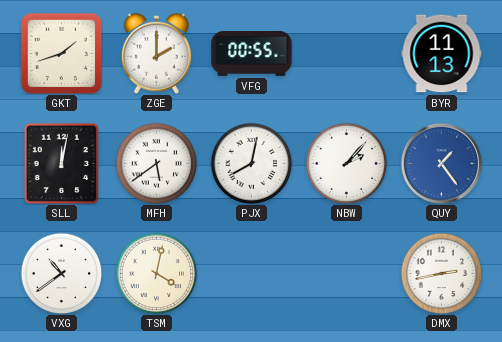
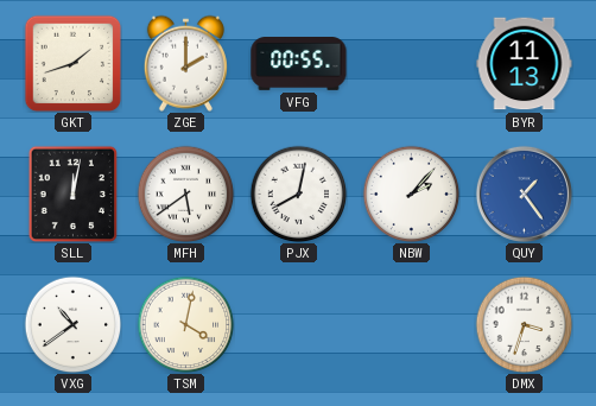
DMX: 2:43 -> 3:33 (524, 324)
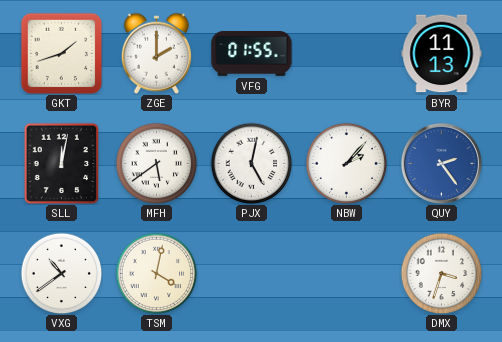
VFG: 00:55 -> 01:55 (252, 54)
PJX: 8:02 -> 5:02 (251, 163)
QUY: 1:24 -> 2:24 (441, 163)
